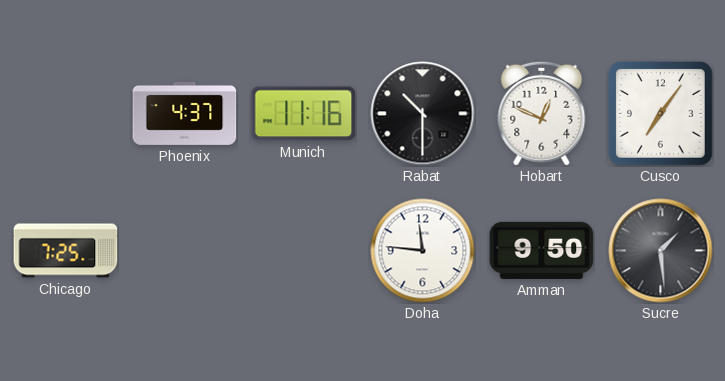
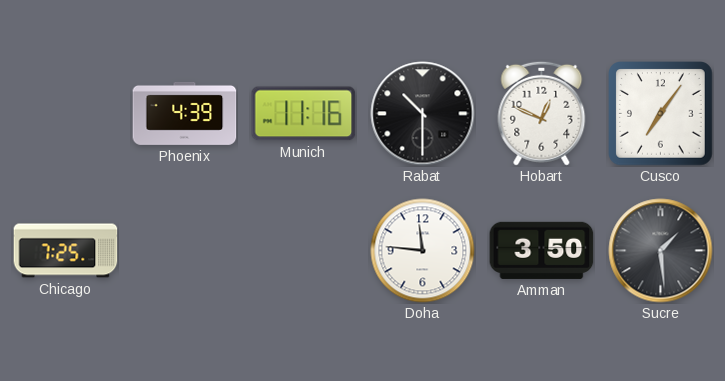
Phoenix: 4:37 -> 4:39 (185, 113)
Amman: 9:50 -> 3:50 (542, 250)
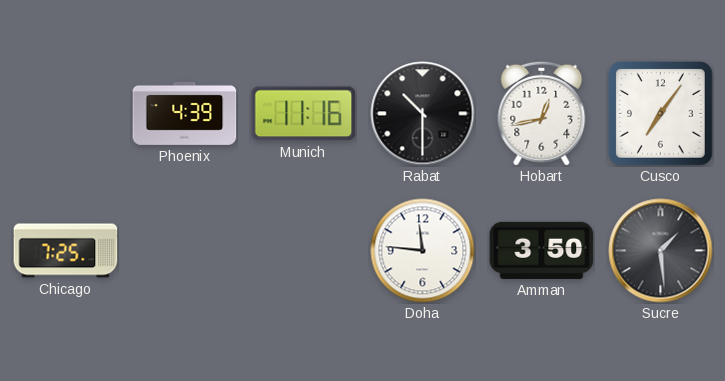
Hobart: 12:49 -> 12:43 (542, 113)
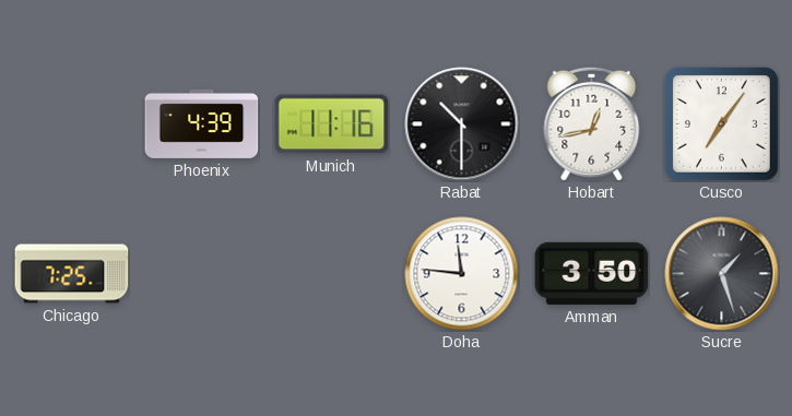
Sucre: 1:29 -> 1:27 (722, 274)
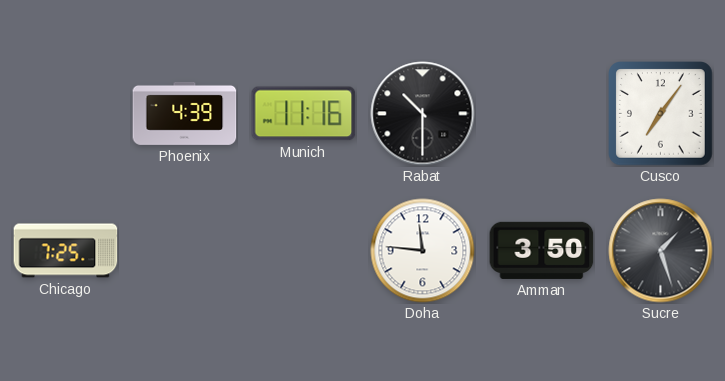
Hobart: 12:43 -> none (592, 123)
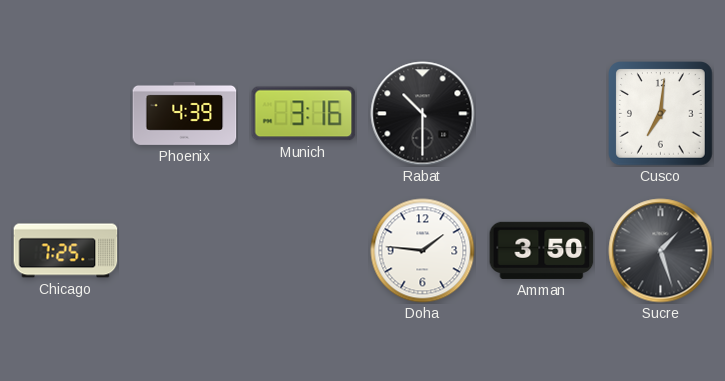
Munich: 11:16 -> 3:16 (304, 114)
Cusco: 7:06 -> 7:01 (661, 114)
Doha: 11:46 -> 1:46 (423, 251)
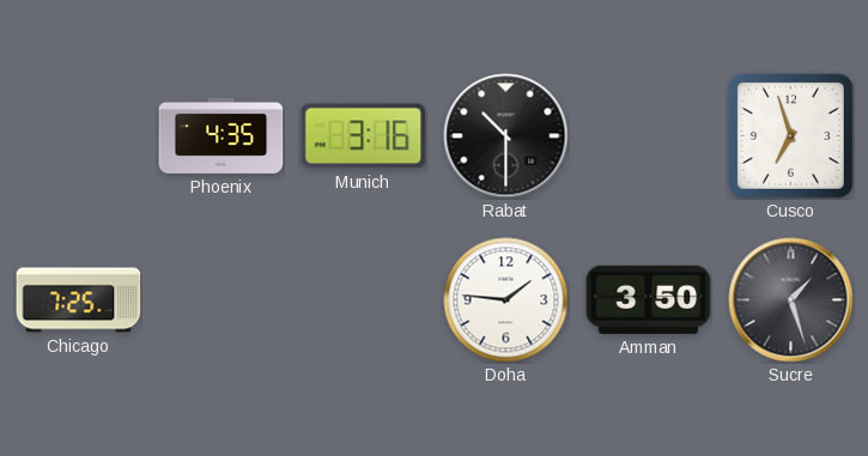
Phoenix: 4:39 -> 4:35 (221, 135)
Cusco: 7:01 -> 6:57 (791, 136)
